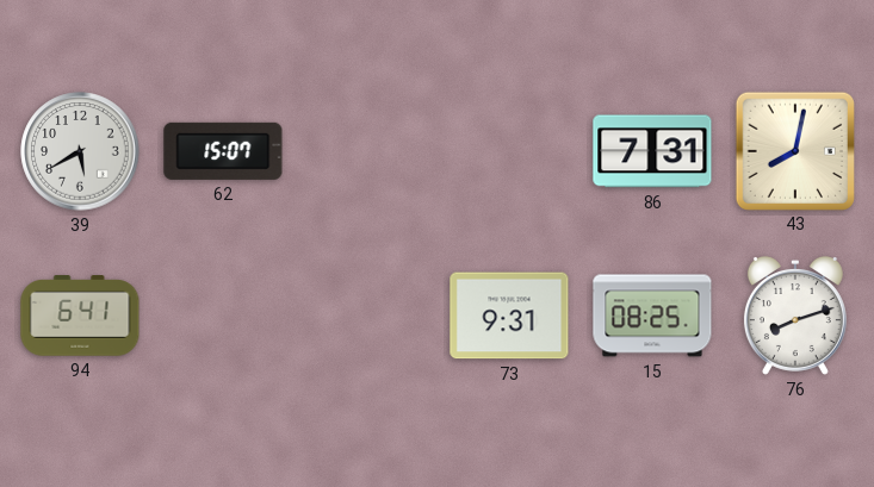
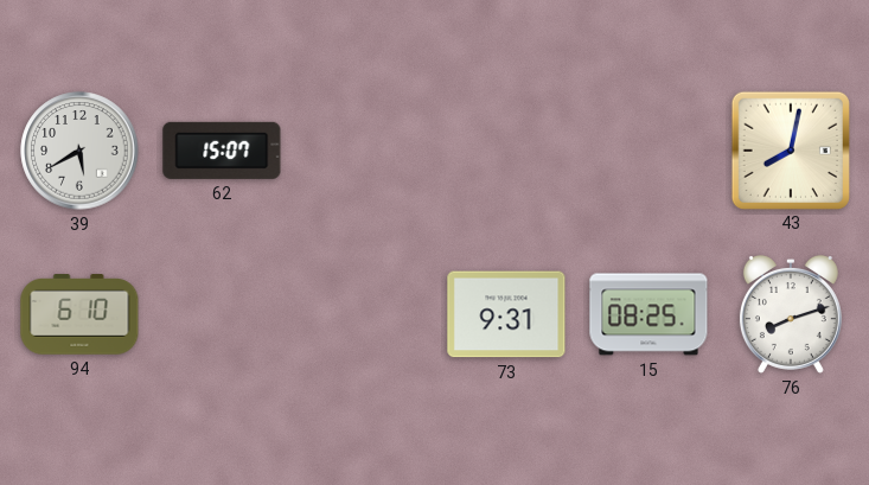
86: 7:31 -> none (652, 151)
94: 6:41 -> 6:10 (79, 314)
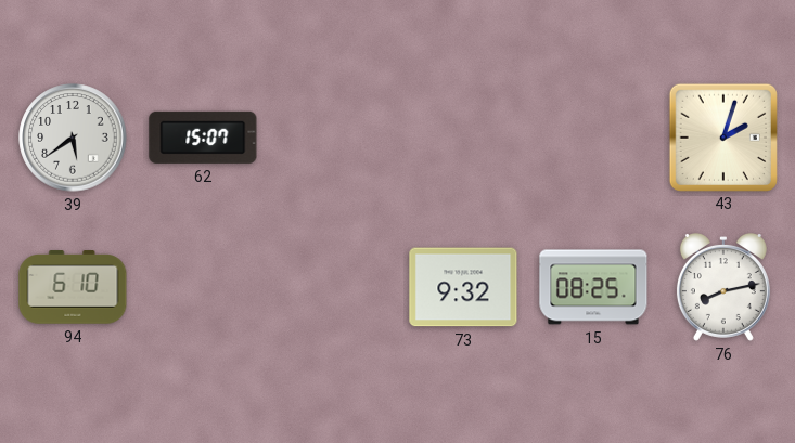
39: 5:40 -> 5:39 (73, 138)
43: 8:02 -> 2:03 (722, 136)
73: 9:31 -> 9:32 (463, 287)
76: 8:12 -> 8:13 (723, 288)
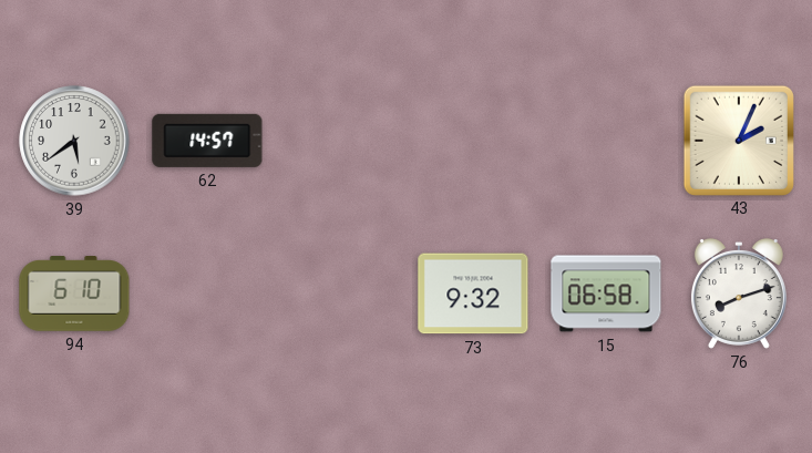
62: 15:07 -> 14:57 (207, 141)
43: 2:03 -> 2:04 (738, 140)
15: 08:25 -> 06:58 (606, 294)
76: 8:13 -> 8:12 (739, 295)
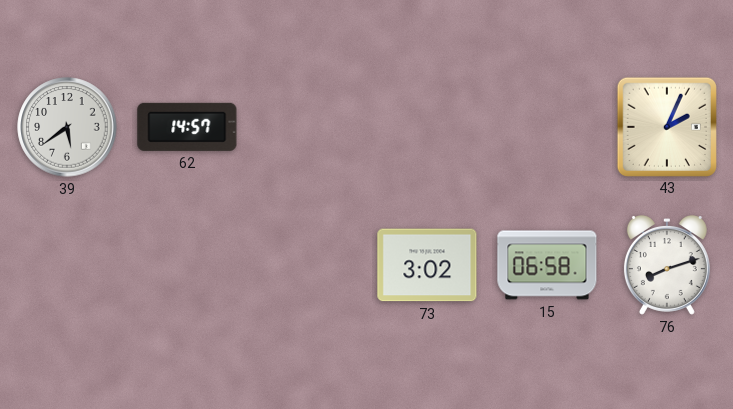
94: 6:10 -> none (74, 294)
73: 9:32 -> 3:02 (427, 265)
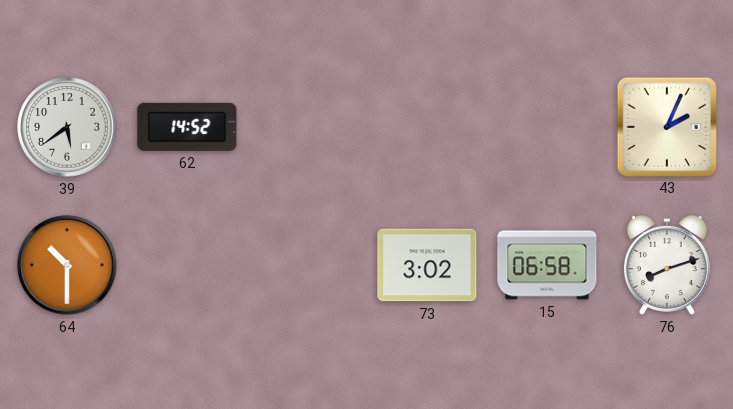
62: 14:57 -> 14:52 (187, 127)
64: none -> 10:30 (67, 265)
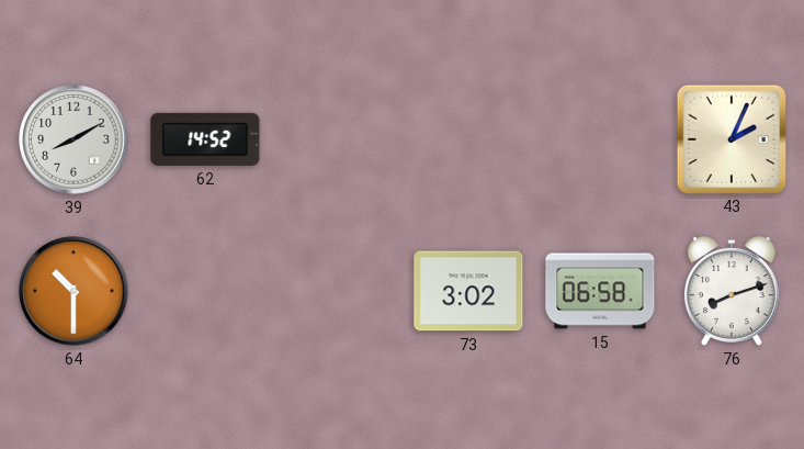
39: 5:39 -> 8:10 (73, 139)
